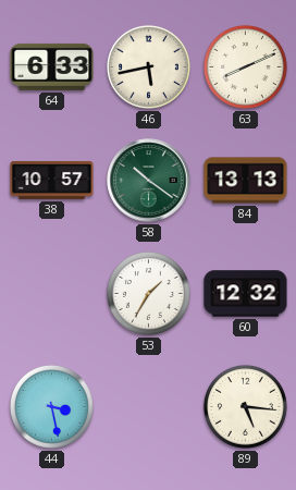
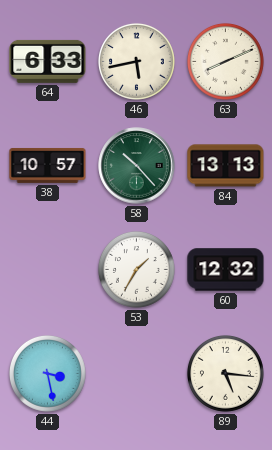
58: 10:21 -> 10:23 (137, 166)
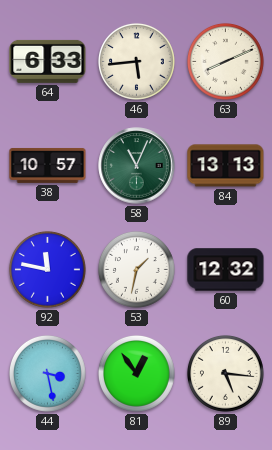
46: 5:43 -> 5:44 (136, 61)
58: 10:23 -> 11:04 (137, 166)
92: none -> 11:47 (47, 269)
53: 1:35 -> 1:32 (136, 269)
81: none -> 12:54 (136, 373)
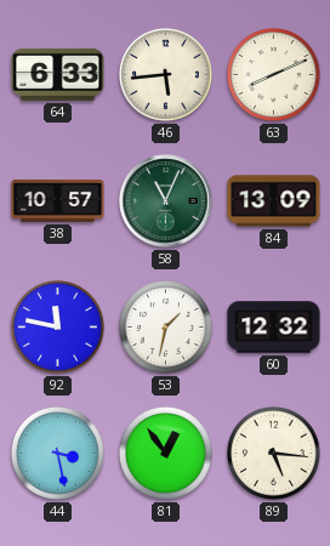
84: 13:13 -> 13:09 (274, 201)
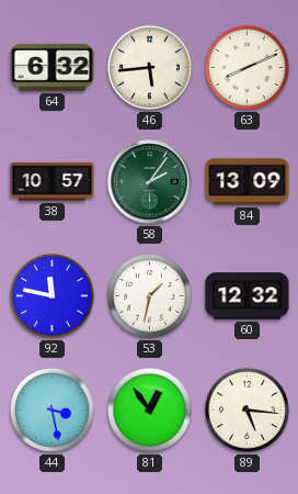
64: 6:33 -> 6:32 (53, 67)
58: 11:04 -> 2:06 (150, 182)
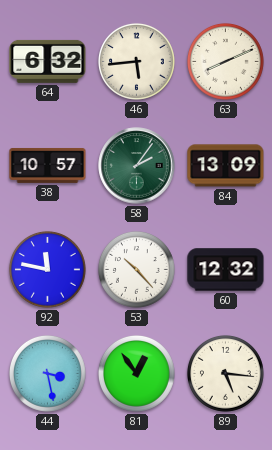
53: 1:32 -> 10:23 (136, 269)
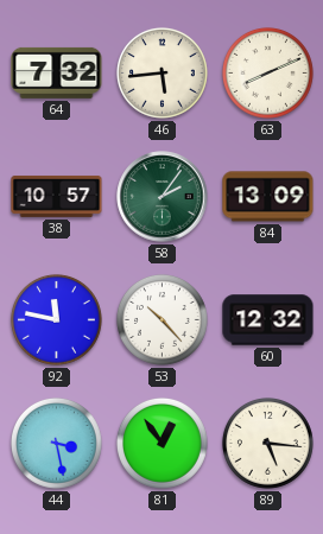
64: 6:32 -> 7:32 (57, 72)
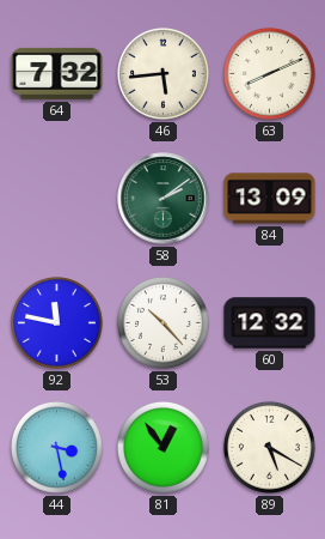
38: 10:57 -> none (57, 196)
58: 2:06 -> 2:09 (164, 199)
89: 5:16 -> 5:20 (269, 447)
